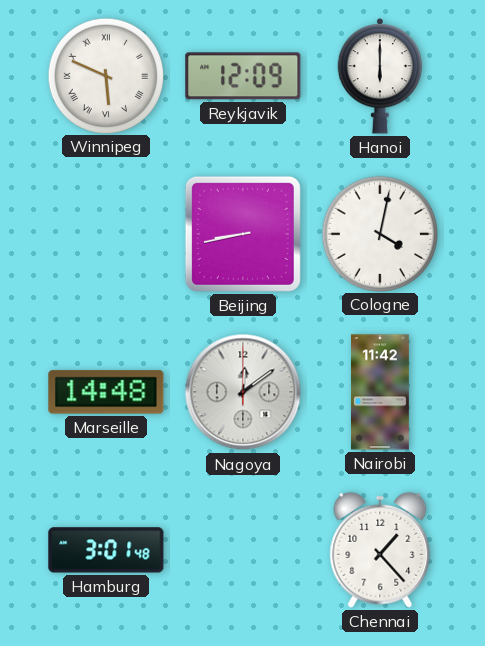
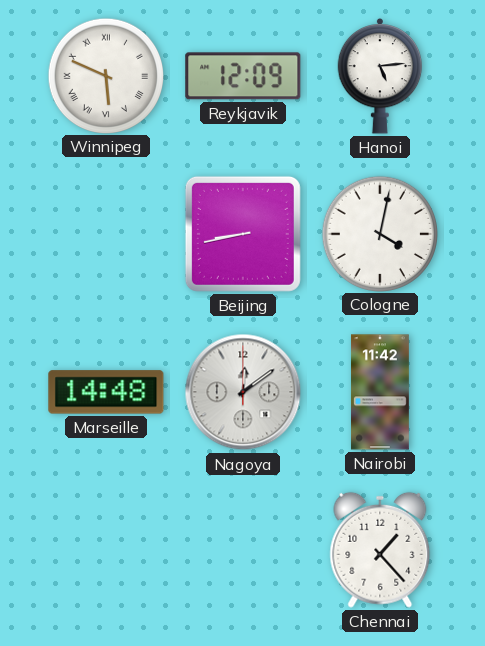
Hanoi: 6:00 -> 5:14 (380, 76)
Hamburg: 3:01 -> none (106, 550)
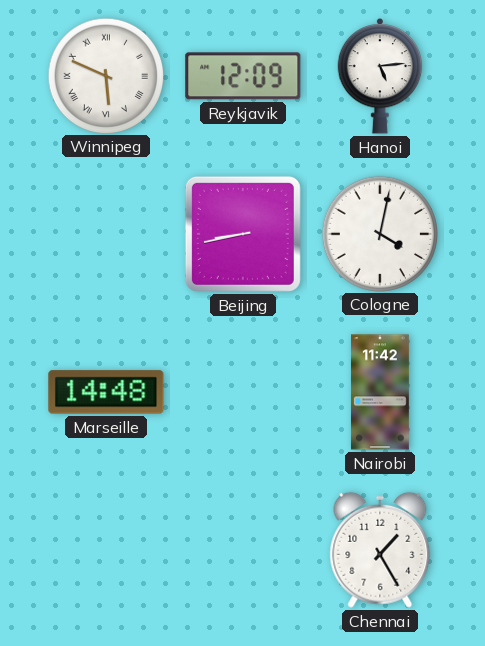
Nagoya: 12:09 -> none (243, 392)
Chennai: 1:23 -> 1:25 (380, 550)
